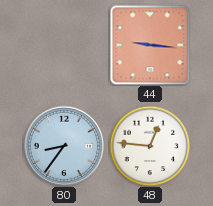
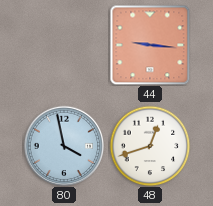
80: 8:36 -> 3:58 (63, 145)
48: 12:46 -> 12:42 (150, 146)
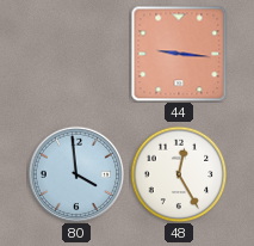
80: 3:58 -> 3:59 (75, 173)
48: 12:42 -> 12:25 (179, 174)
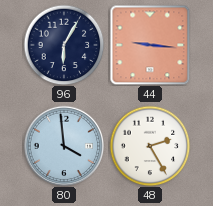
96: none -> 6:05 (64, 45)
48: 12:25 -> 2:25 (150, 146)
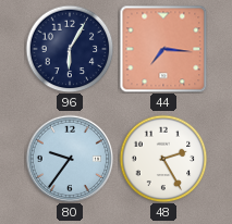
44: 9:16 -> 7:16 (163, 49)
80: 3:59 -> 9:36 (69, 158)
